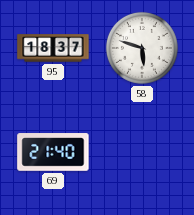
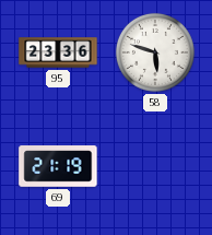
95: 18:37 -> 23:36 (58, 52)
69: 21:40 -> 21:19 (58, 166)
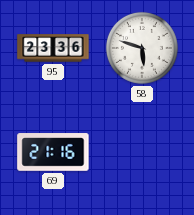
69: 21:19 -> 21:16 (53, 152)
